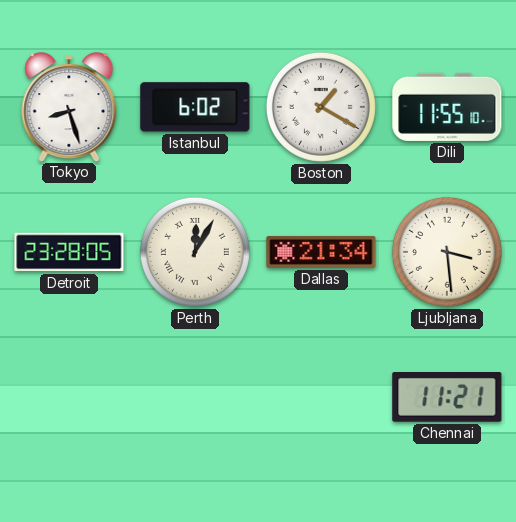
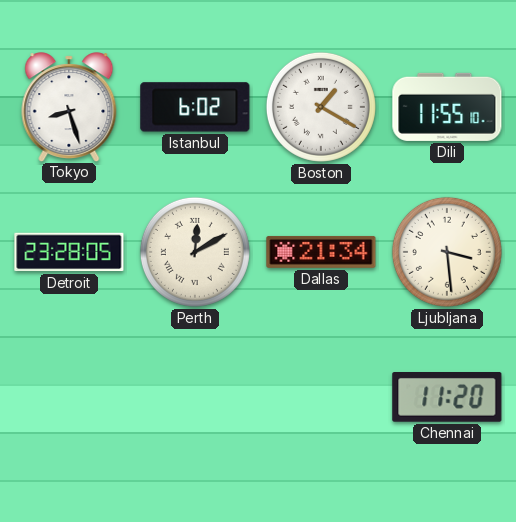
Perth: 12:05 -> 12:10 (195, 252)
Chennai: 11:21 -> 11:20 (447, 398)
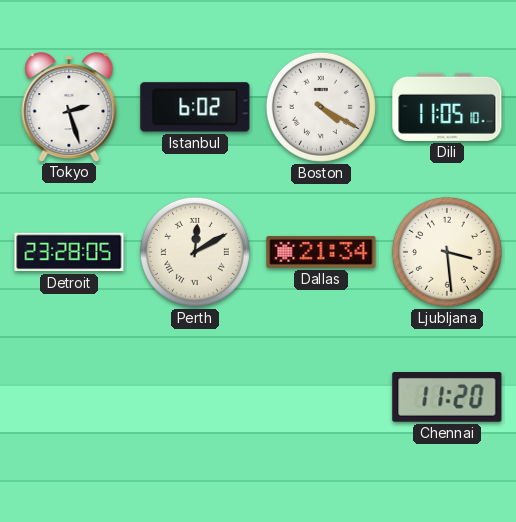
Tokyo: 8:27 -> 2:27 (69, 107)
Boston: 1:20 -> 4:20 (321, 107)
Dili: 11:55 -> 11:05 (447, 107)
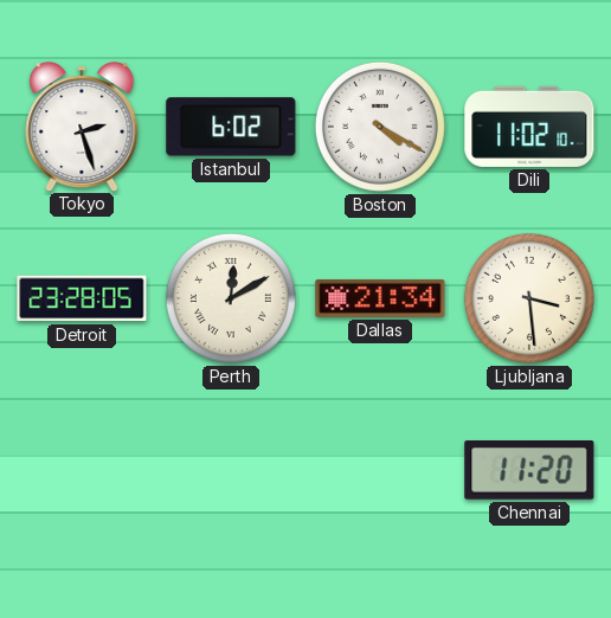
Dili: 11:05 -> 11:02 (529, 127)
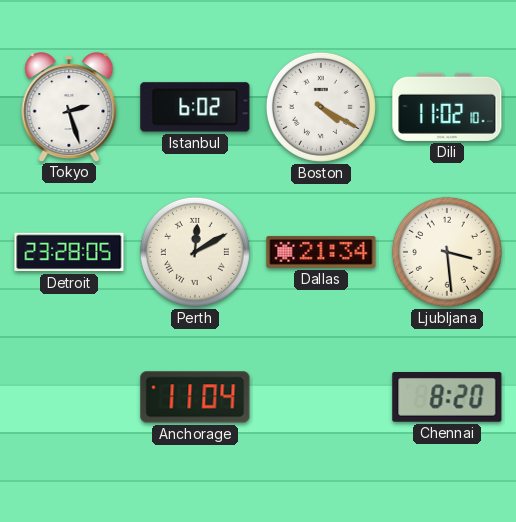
Anchorage: none -> 11:04 (195, 397)
Chennai: 11:20 -> 8:20 (447, 398)
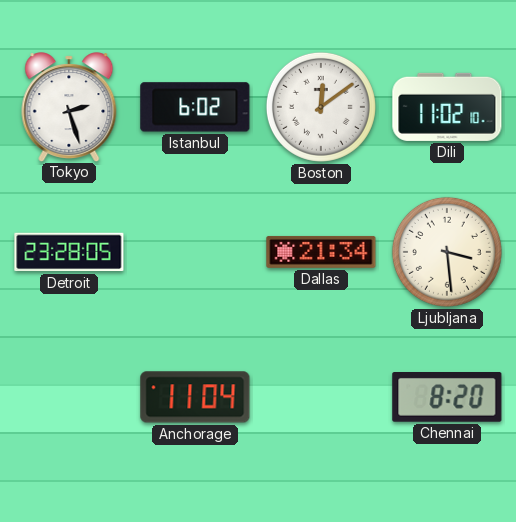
Boston: 4:20 -> 12:09 (321, 107)
Perth: 12:10 -> none (195, 252)
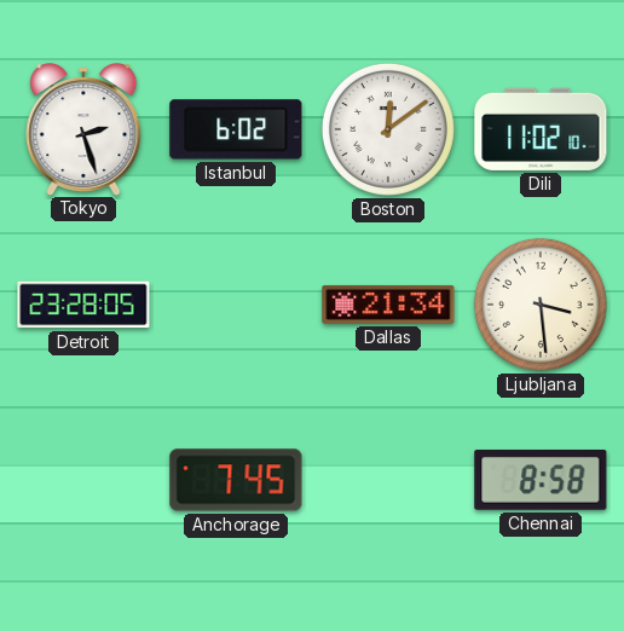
Anchorage: 11:04 -> 7:45 (236, 480)
Chennai: 8:20 -> 8:58 (541, 481)
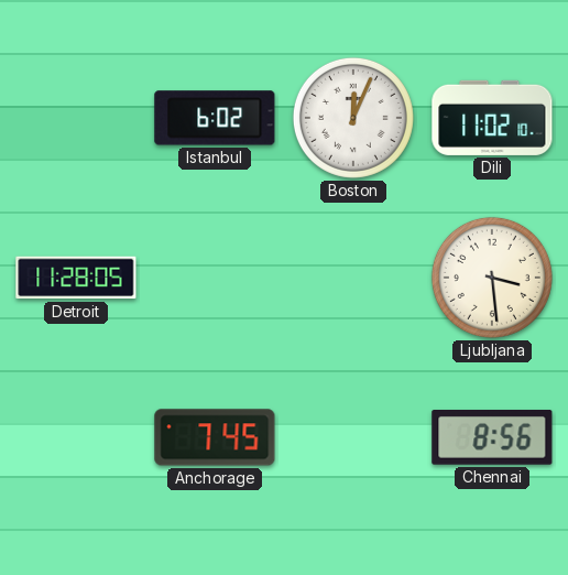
Tokyo: 2:27 -> none (83, 129)
Boston: 12:09 -> 12:04 (353, 118)
Detroit: 23:28 -> 11:28 (76, 278)
Dallas: 21:34 -> none (388, 305)
Chennai: 8:58 -> 8:56 (492, 438)
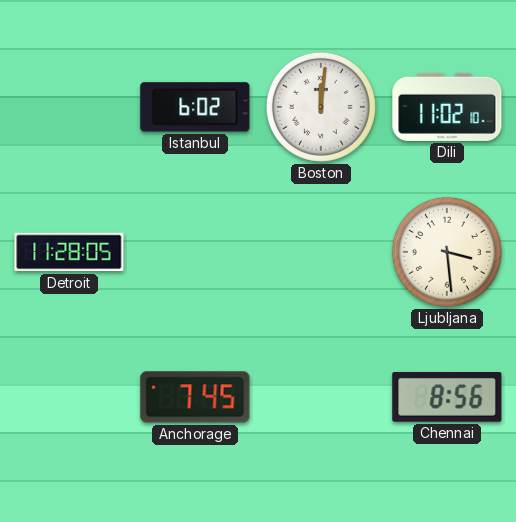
Boston: 12:04 -> 12:01 (321, 107)
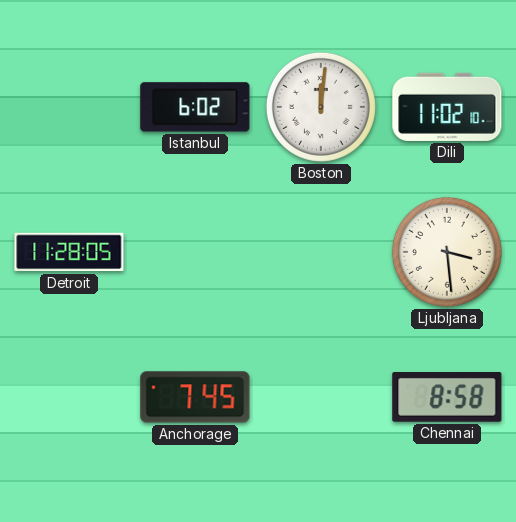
Chennai: 8:56 -> 8:58 (447, 398)
